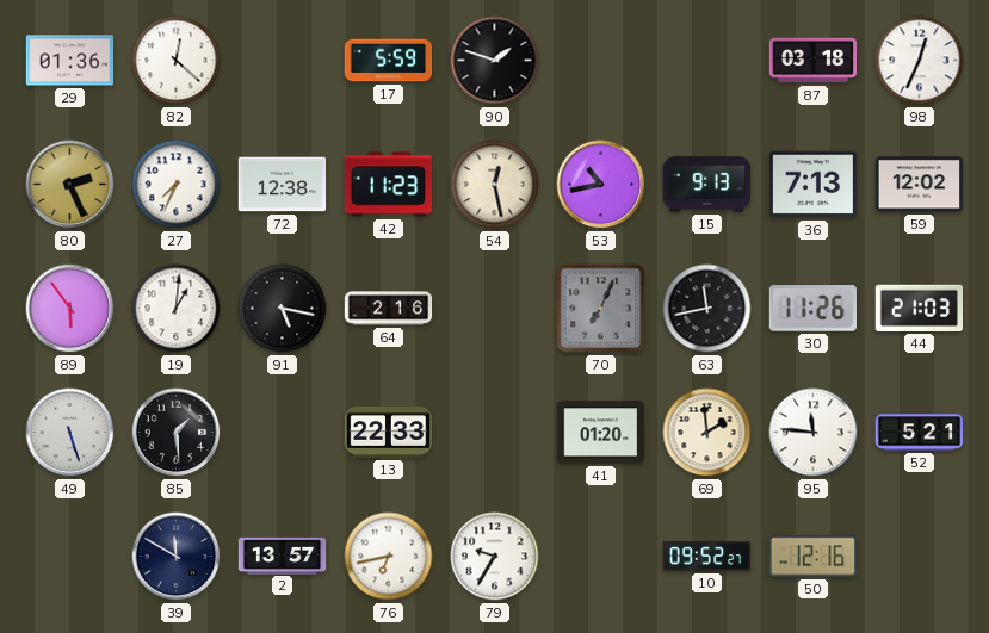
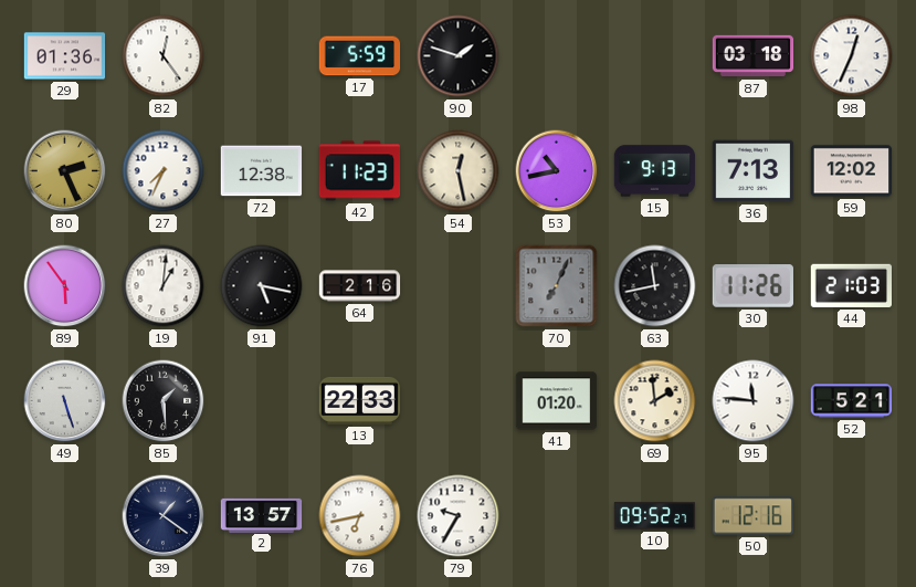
82: 12:22 -> 12:24 (164, 56)
39: 11:50 -> 1:21 (164, 516)
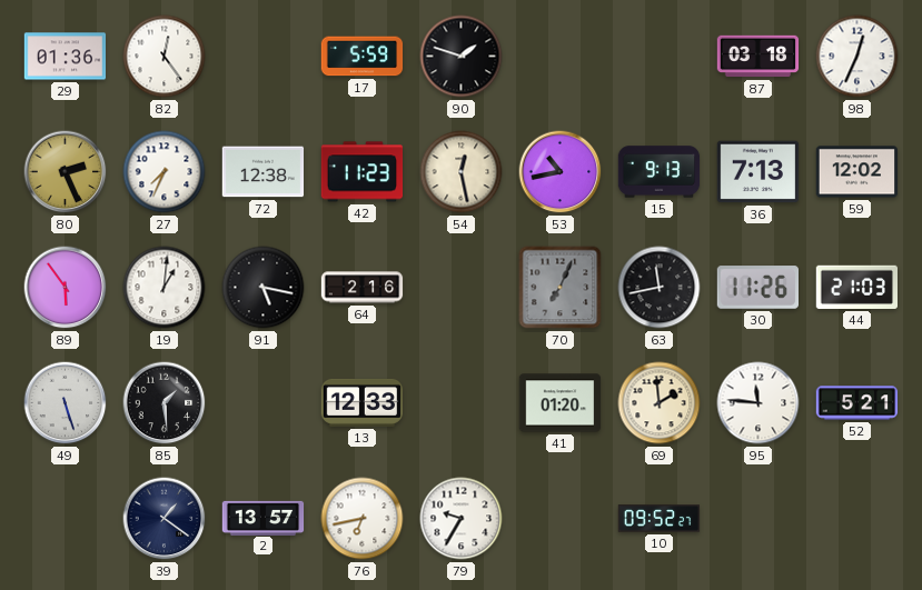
13: 22:33 -> 12:33 (363, 402)
50: 12:16 -> none (752, 516)
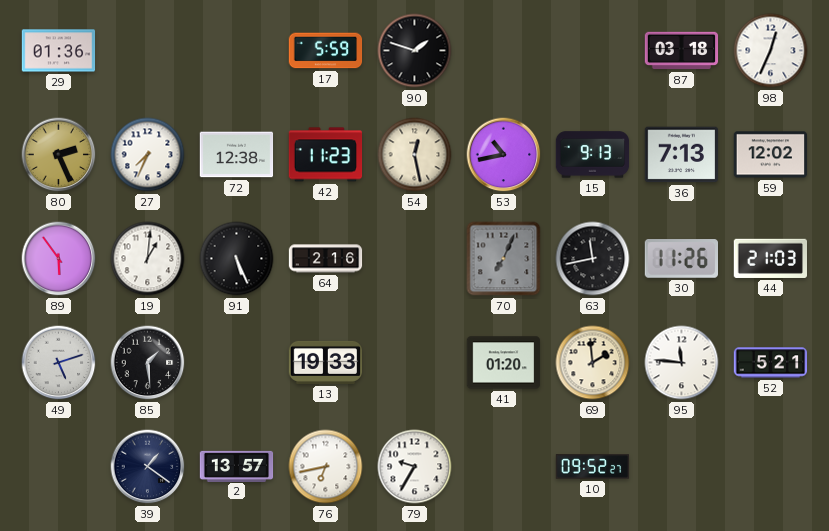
82: 12:24 -> none (165, 57)
91: 5:17 -> 5:26 (237, 259)
49: 5:27 -> 5:12 (59, 363)
13: 12:33 -> 19:33 (326, 362)
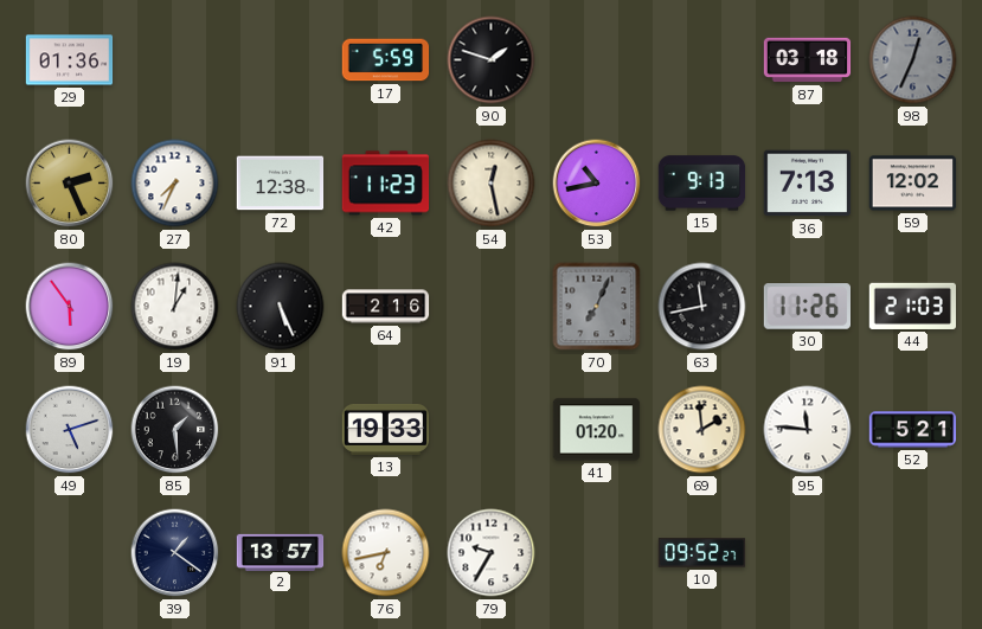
98 dial: white -> grey (913, 60)
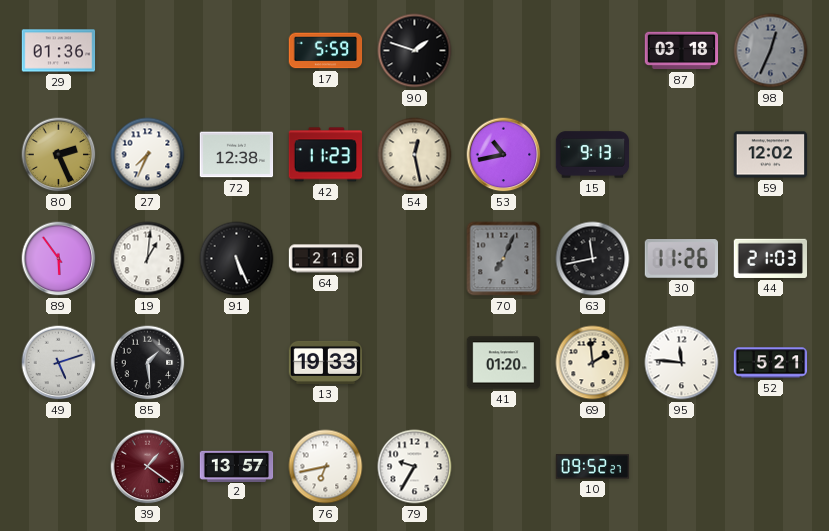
36: 7:13 -> none (808, 184)
39 dial: navy -> burgundy (148, 467)
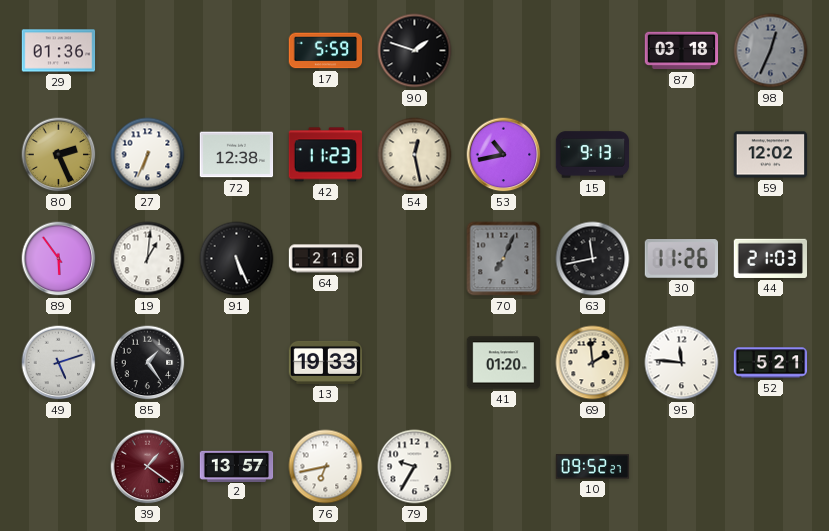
27: 7:34 -> 6:34 (148, 155)
85: 1:29 -> 1:24 (148, 363)
